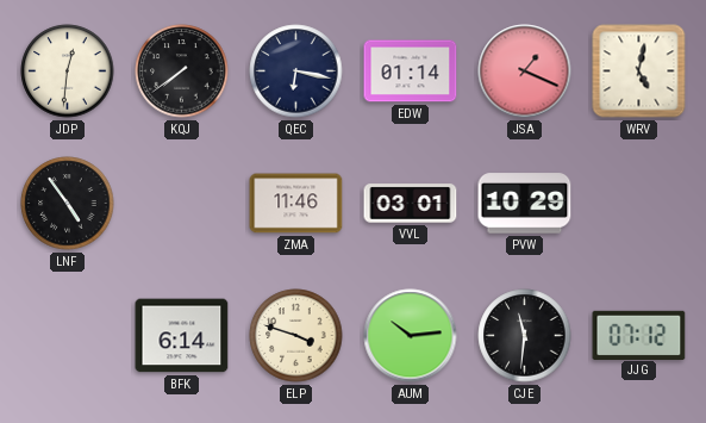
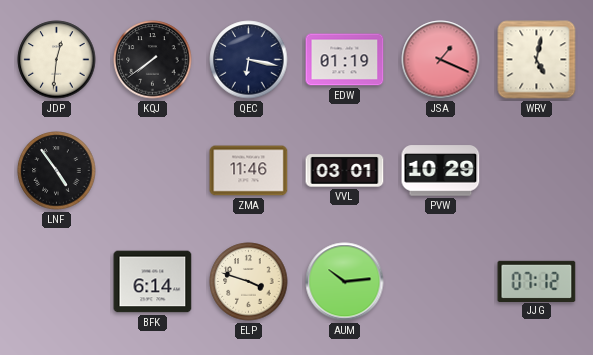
EDW: 01:14 -> 01:19 (345, 60)
CJE: 11:31 -> none (525, 336)
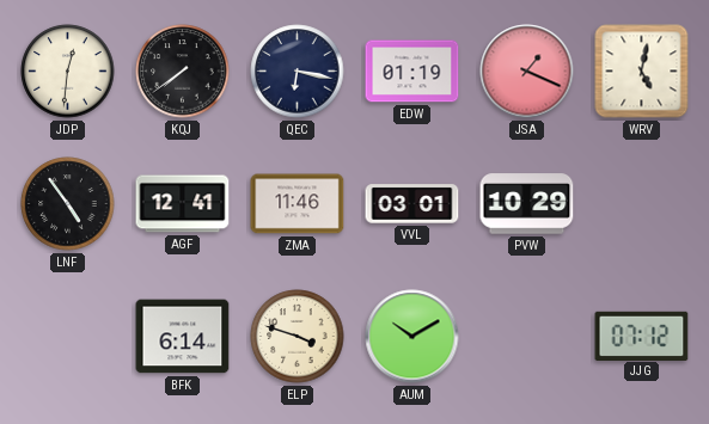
AGF: none -> 12:41 (183, 204)
AUM: 10:14 -> 10:10 (412, 337)
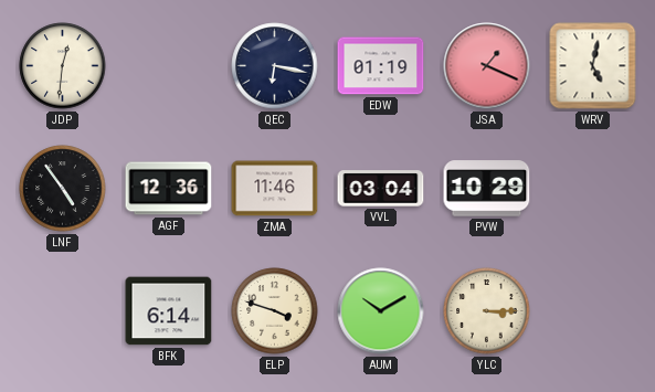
KQJ: 7:39 -> none (183, 72)
AGF: 12:41 -> 12:36 (169, 189)
VVL: 03:01 -> 03:04 (381, 189)
YLC: none -> 3:15 (487, 311)
JJG: 07:12 -> none (642, 336)
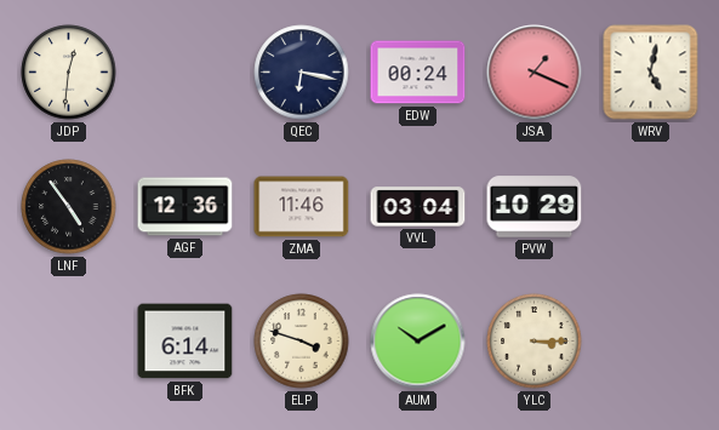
EDW: 01:19 -> 00:24 (418, 73)
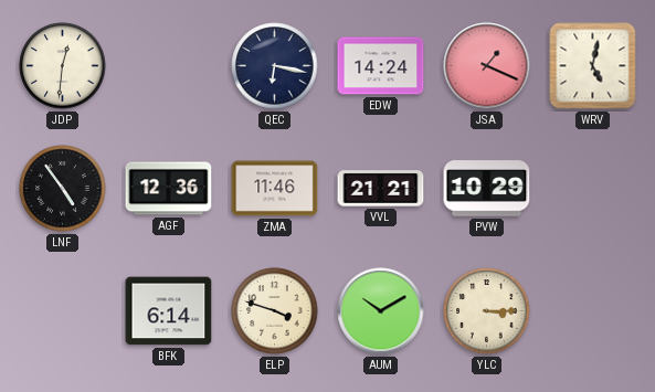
EDW: 00:24 -> 14:24 (381, 66)
VVL: 03:04 -> 21:21 (381, 189)
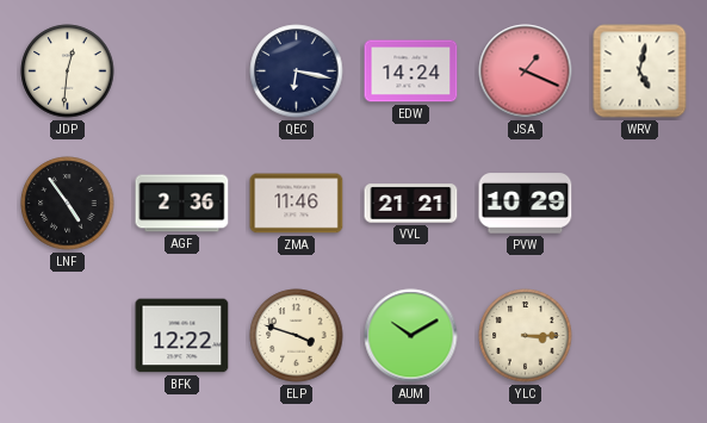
AGF: 12:36 -> 2:36 (182, 204)
BFK: 6:14 -> 12:22 (182, 336)
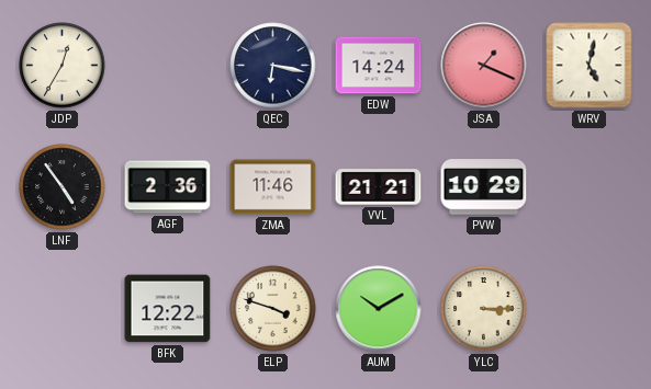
JDP: 12:31 -> 12:35 (63, 66)
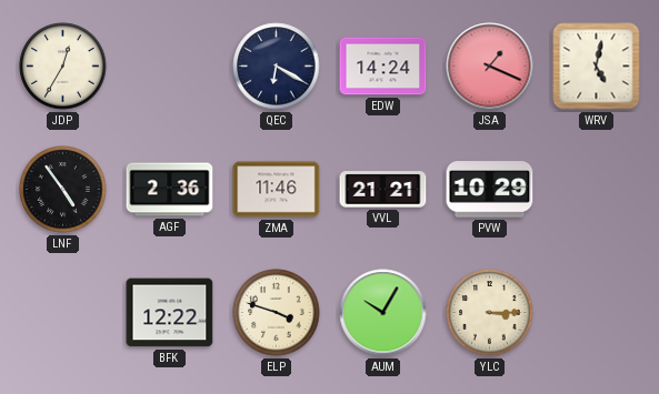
QEC: 6:17 -> 6:20 (277, 67)
AUM: 10:10 -> 10:05 (383, 313)
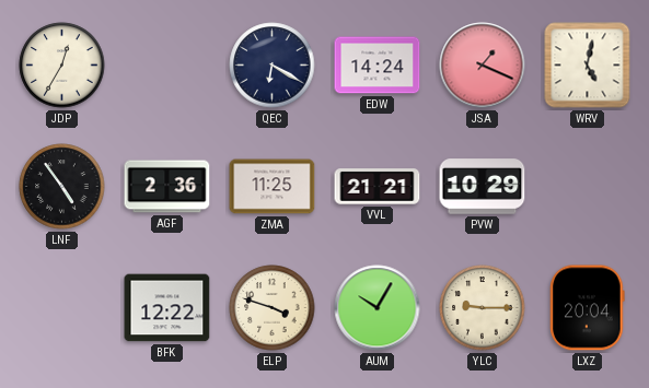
ZMA: 11:46 -> 11:25 (273, 187)
YLC: 3:15 -> 9:15 (483, 308)
LXZ: none -> 20:04 (588, 308)
